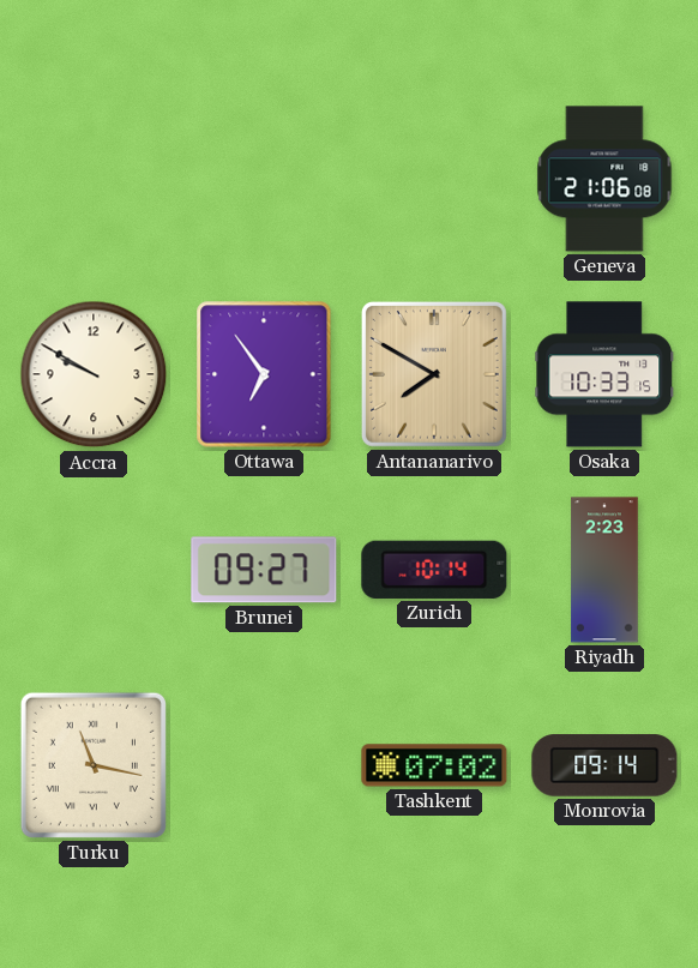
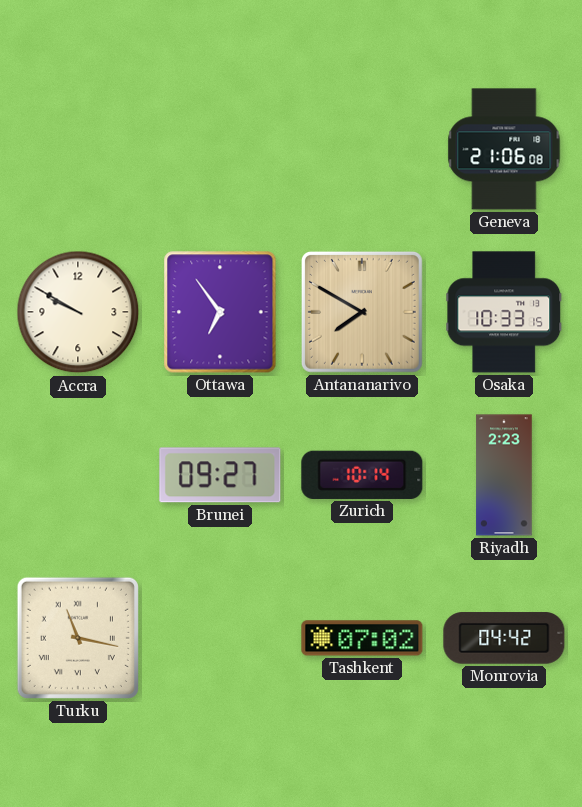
Monrovia: 09:14 -> 04:42 (504, 638)
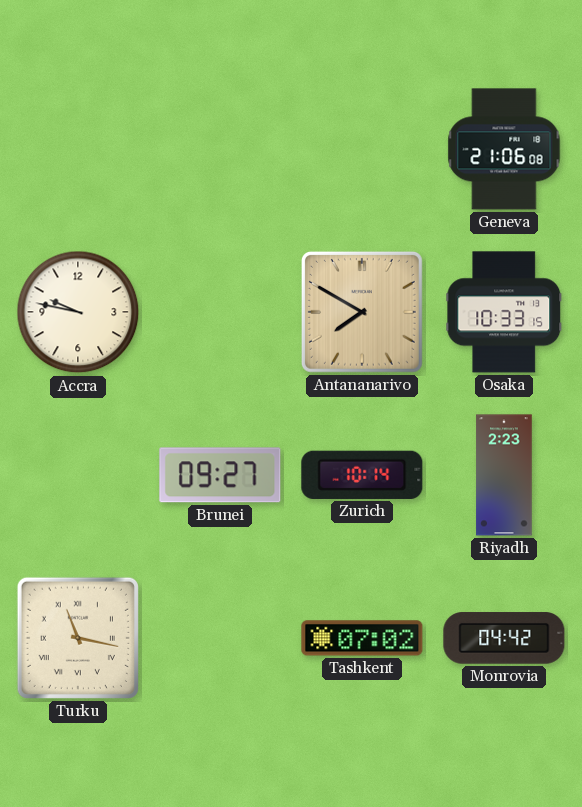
Accra: 9:50 -> 9:47 (78, 312)
Ottawa: 6:54 -> none (220, 312)
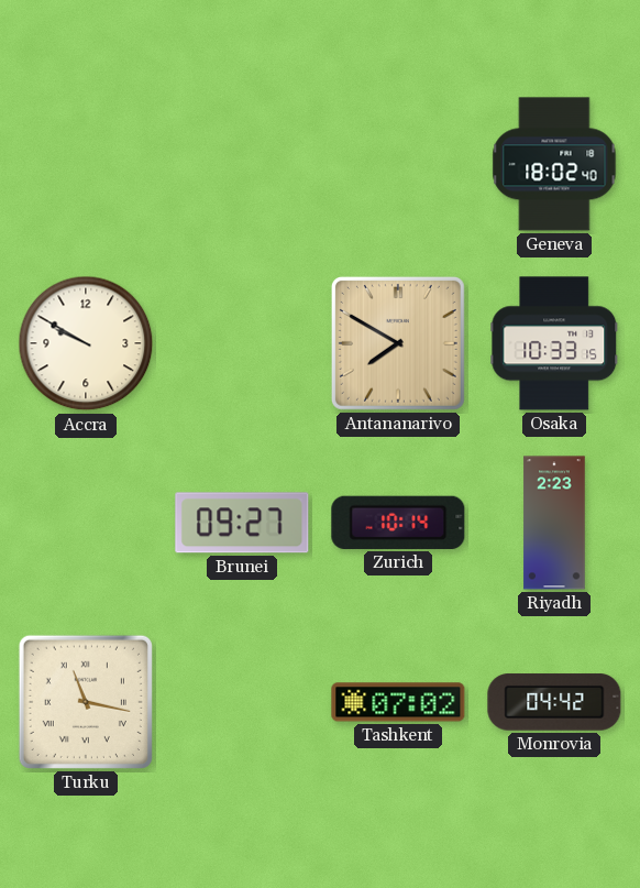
Geneva: 21:06 -> 18:02 (554, 164)
Accra: 9:47 -> 9:50 (86, 343)
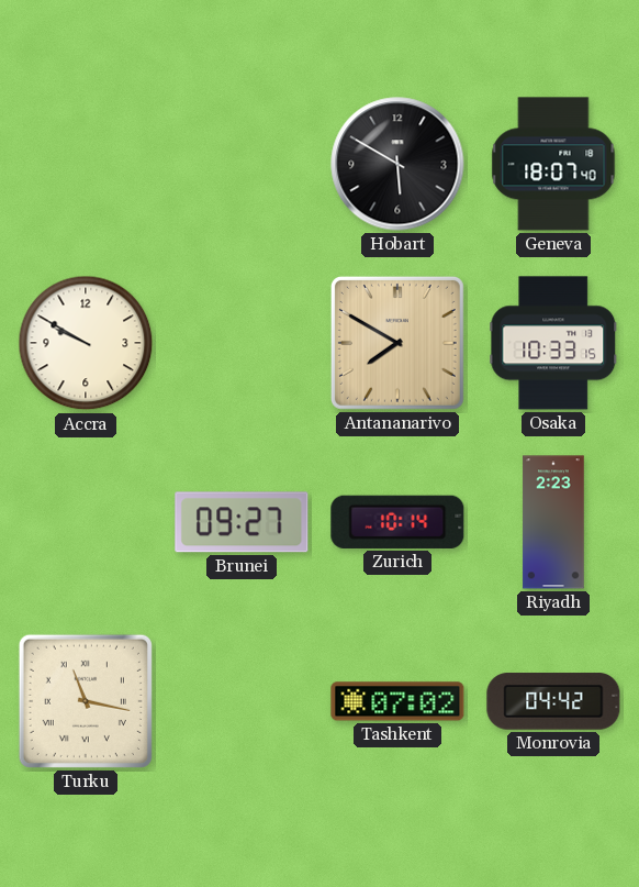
Hobart: none -> 5:50 (397, 164)
Geneva: 18:02 -> 18:07 (553, 164)
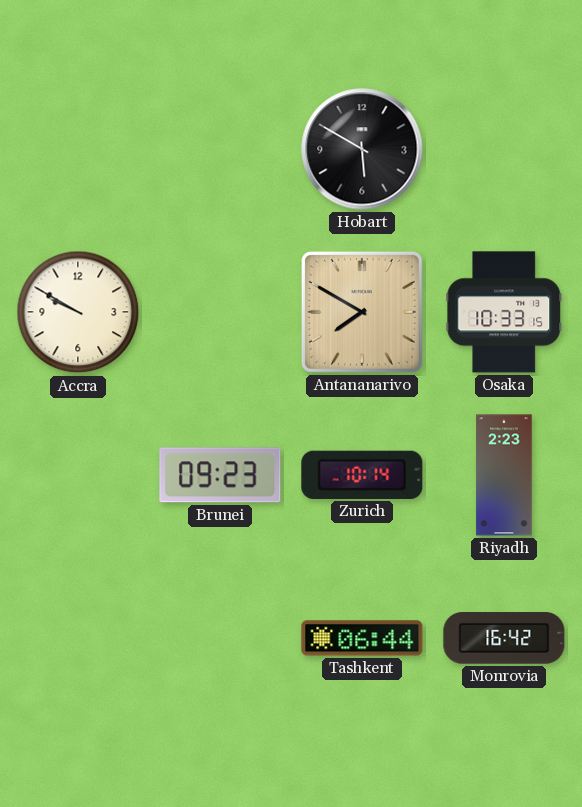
Geneva: 18:07 -> none (553, 164)
Brunei: 09:27 -> 09:23 (220, 475)
Turku: 11:17 -> none (86, 701)
Tashkent: 07:02 -> 06:44 (362, 638)
Monrovia: 04:42 -> 16:42 (504, 638)
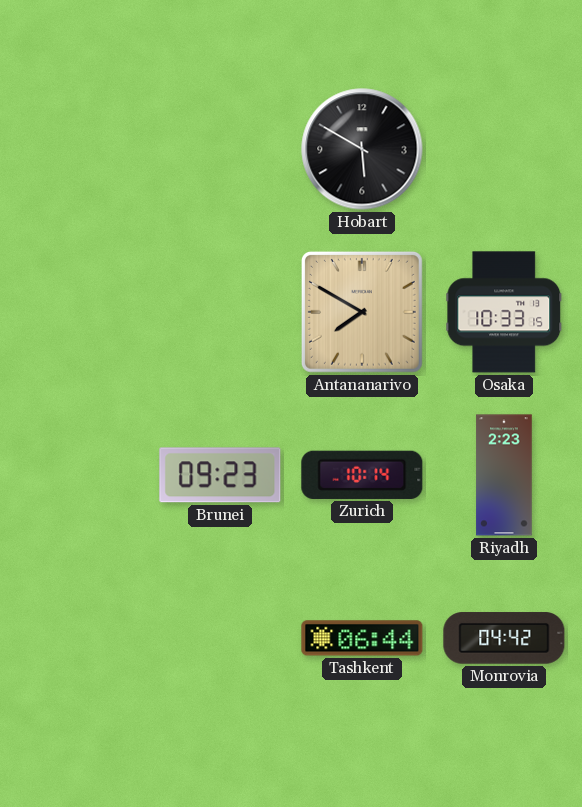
Accra: 9:50 -> none (78, 312)
Monrovia: 16:42 -> 04:42 (504, 638)
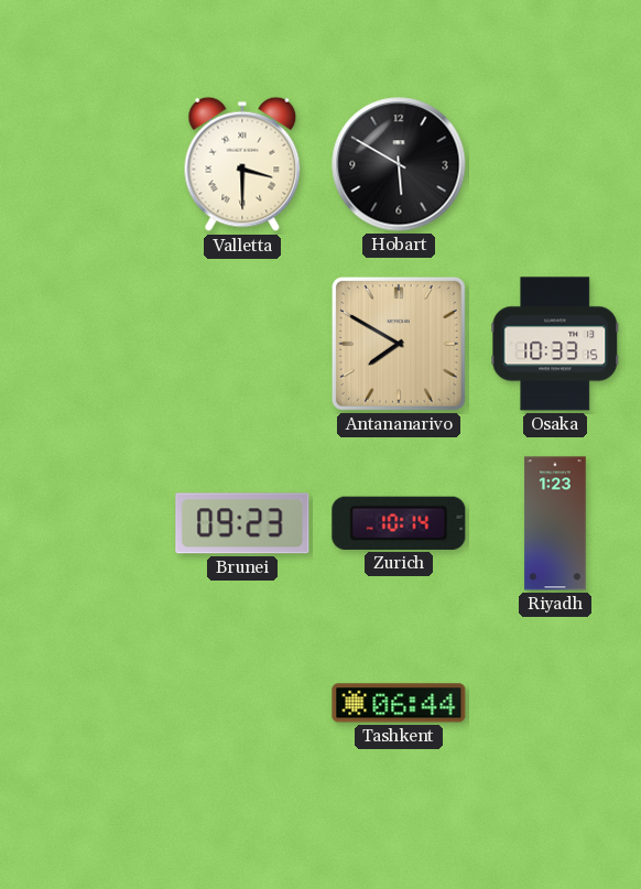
Valletta: none -> 3:30 (242, 164)
Riyadh: 2:23 -> 1:23 (555, 523)
Monrovia: 04:42 -> none (504, 638)
